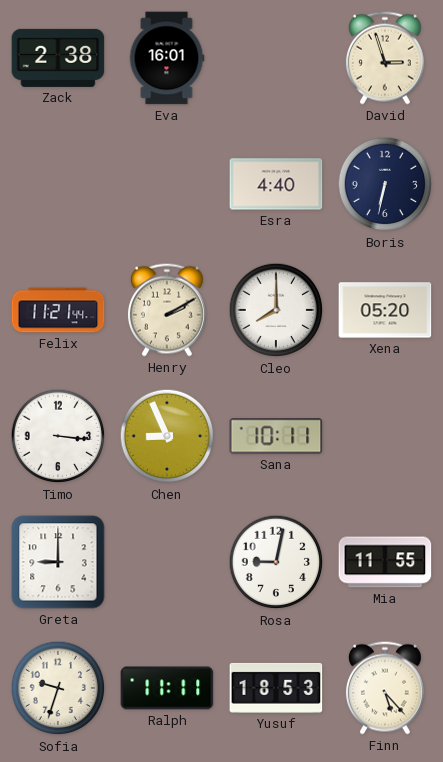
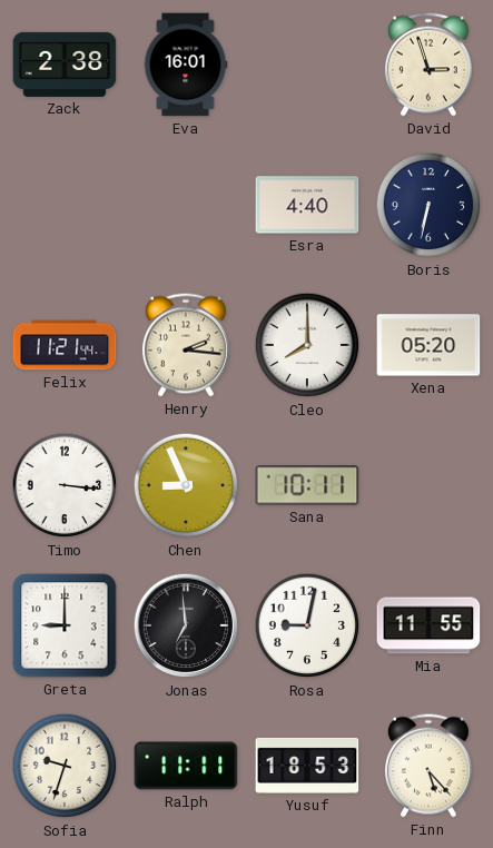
Henry: 2:10 -> 2:16 (186, 345)
Jonas: none -> 6:59 (186, 625)
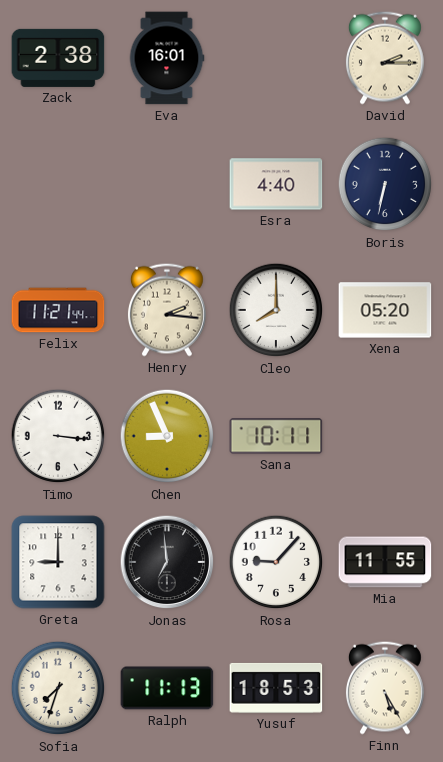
David: 2:57 -> 2:15 (385, 58)
Rosa: 9:02 -> 9:07 (276, 562)
Sofia: 9:33 -> 7:33 (58, 688)
Ralph: 11:11 -> 11:13 (167, 688)
Finn: 5:23 -> 5:25 (385, 688)
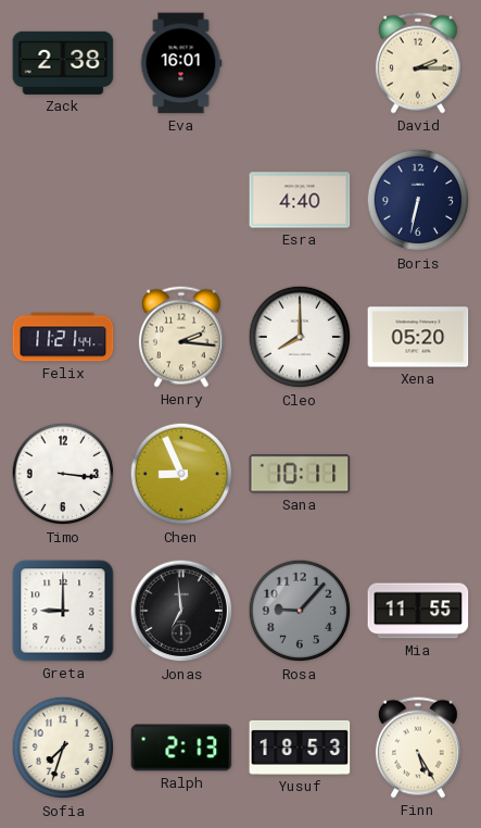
Rosa dial: white -> grey (300, 611)
Ralph: 11:13 -> 2:13 (181, 748)
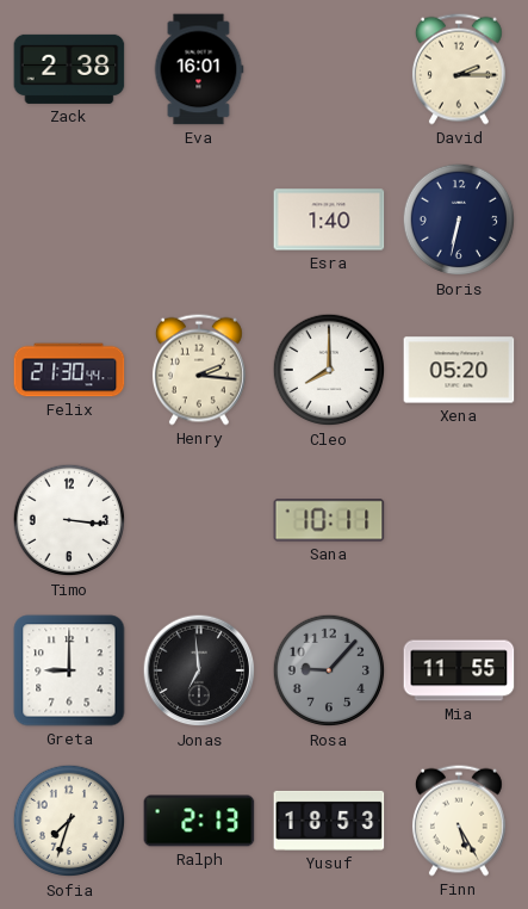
Esra: 4:40 -> 1:40 (329, 219)
Felix: 11:21 -> 21:30 (69, 370)
Chen: 8:56 -> none (181, 474)
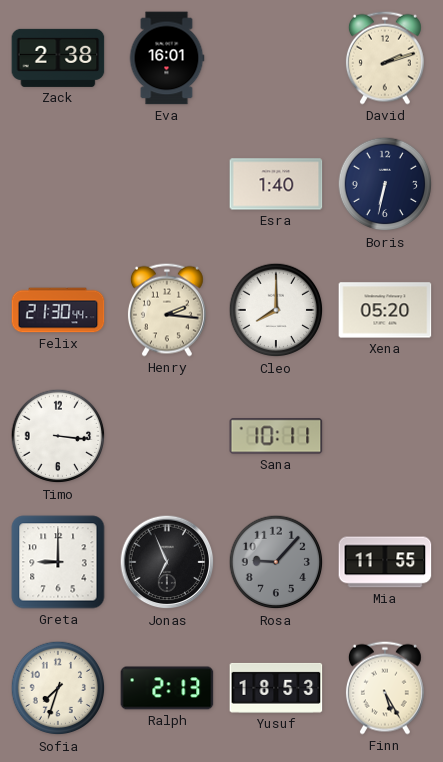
David: 2:15 -> 2:12 (385, 58)
Jonas: 6:59 -> 6:56 (167, 562)
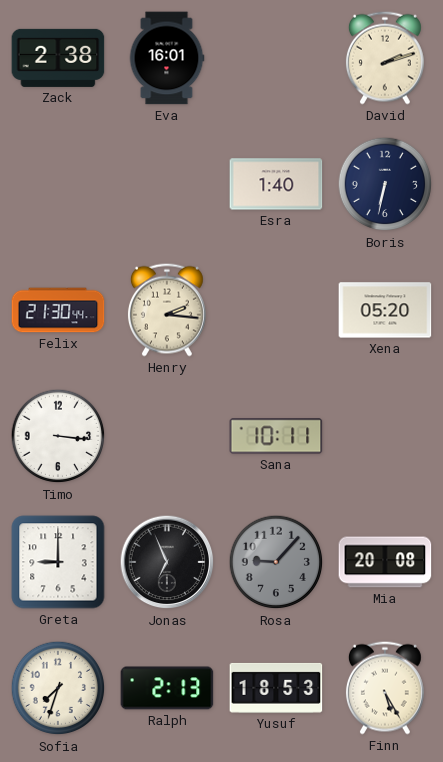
Cleo: 8:00 -> none (276, 310)
Mia: 11:55 -> 20:08 (385, 562)
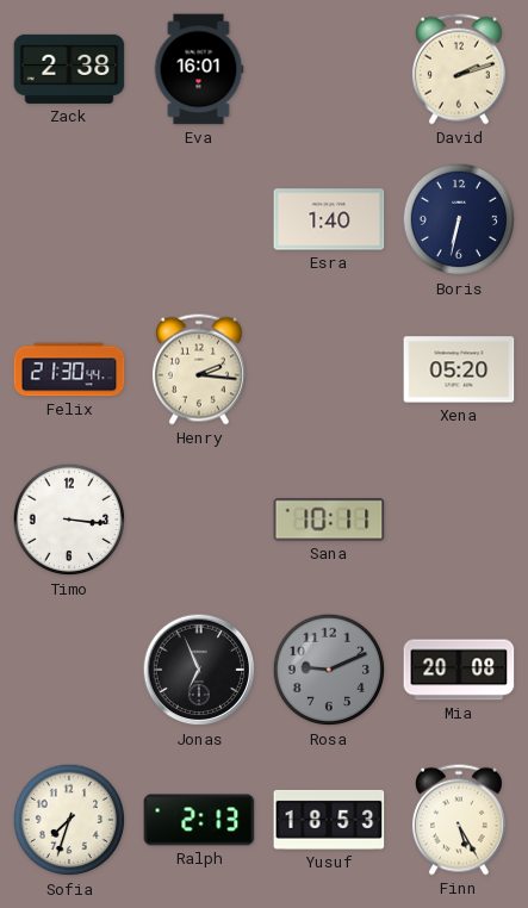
Greta: 9:00 -> none (58, 562)
Rosa: 9:07 -> 9:11 (329, 670)
